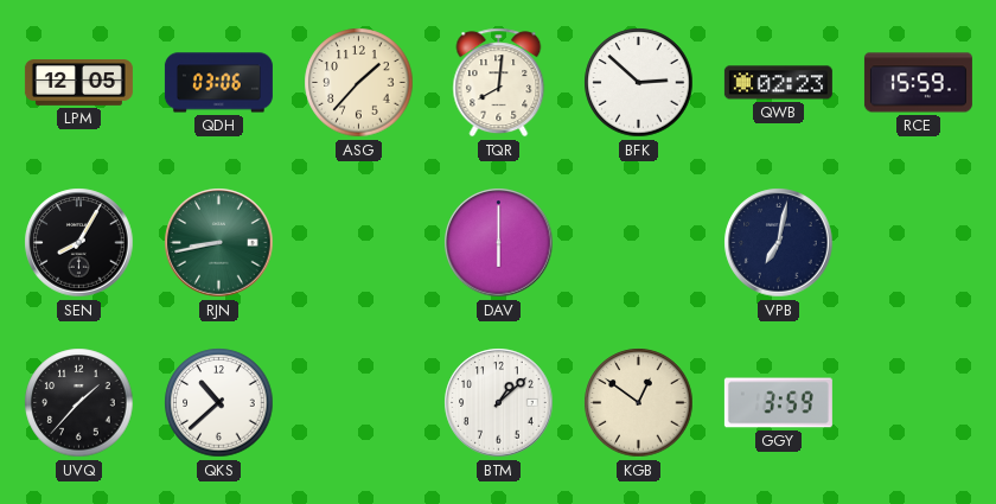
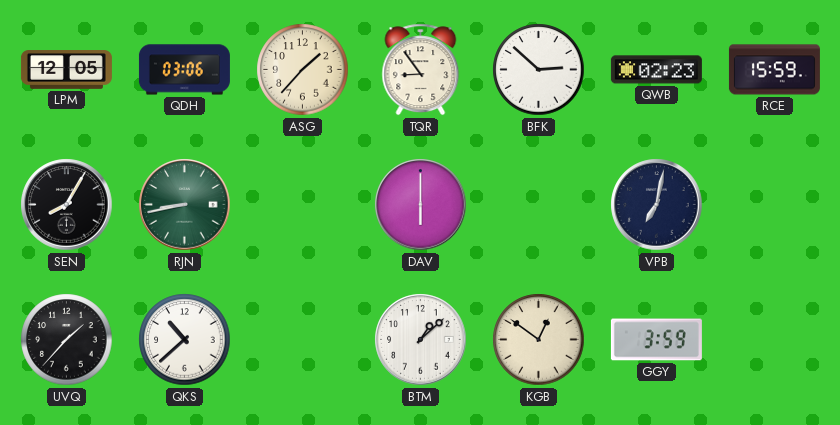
TQR: 8:01 -> 8:54 (421, 70)
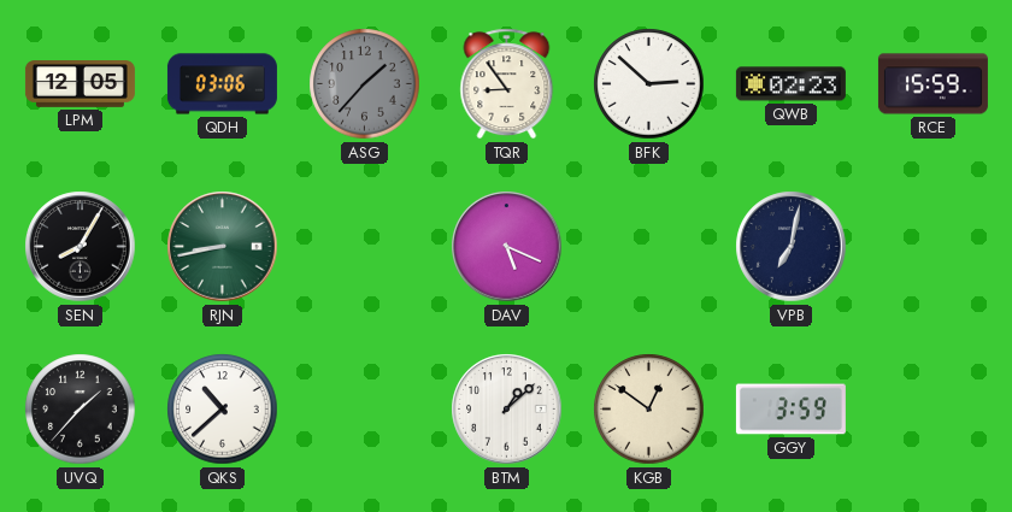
ASG dial: cream -> grey (365, 84)
DAV: 6:00 -> 5:19 (507, 247)
